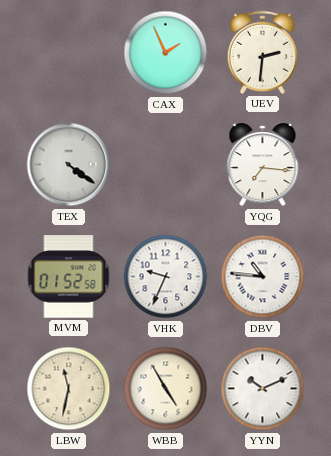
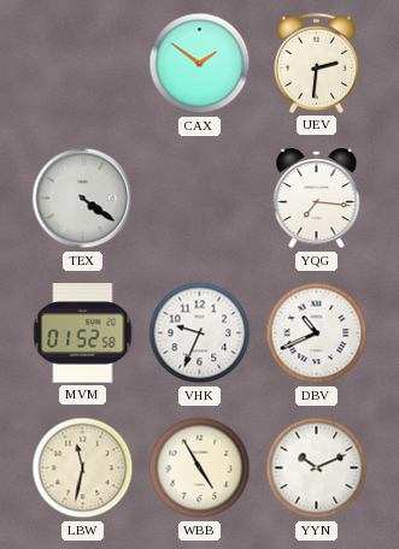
CAX: 1:56 -> 1:51 (200, 64)
DBV: 10:46 -> 10:41 (317, 333)
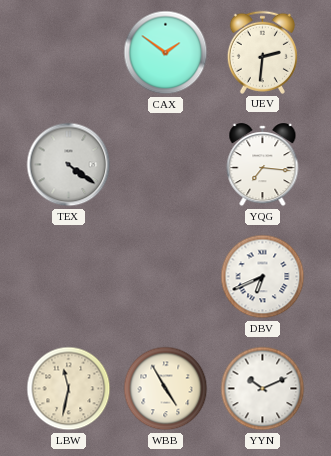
MVM: 01:52 -> none (83, 333)
VHK: 9:34 -> none (200, 333)
DBV: 10:41 -> 6:41 (263, 277)
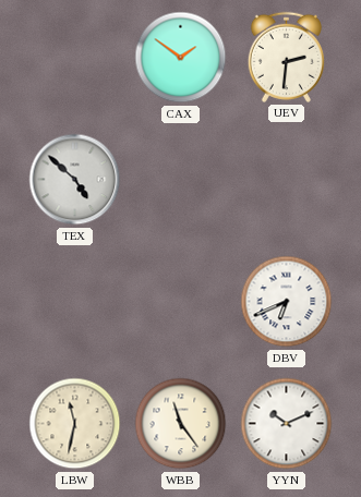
TEX: 4:21 -> 4:52 (75, 180)
YQG: 7:16 -> none (263, 165)
WBB: 4:55 -> 11:24 (181, 424)
